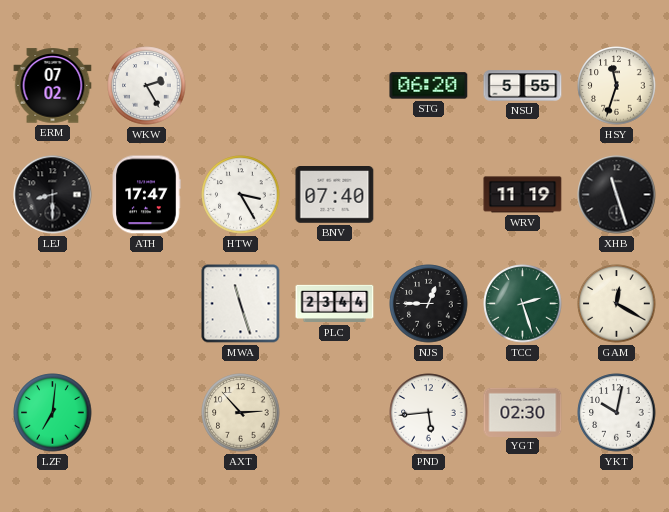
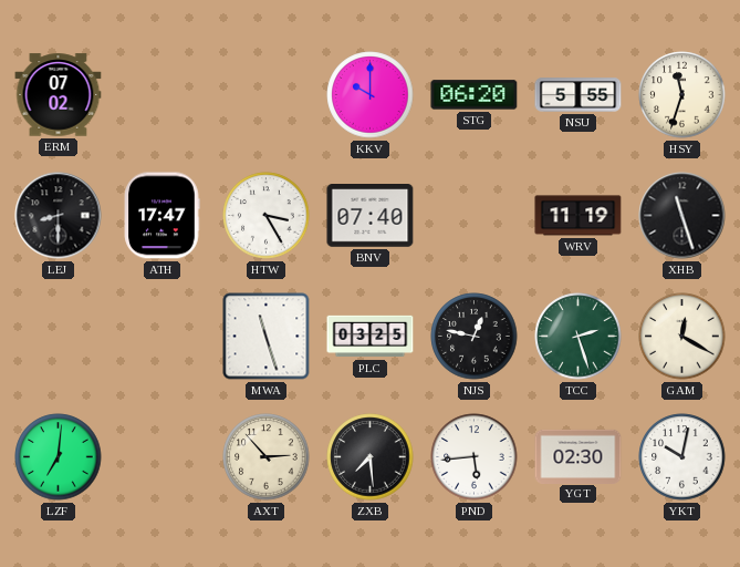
WKW: 2:25 -> none (147, 86)
KKV: none -> 10:00 (371, 95)
PLC: 23:44 -> 03:25 (371, 337)
NJS: 12:45 -> 12:47 (475, 337)
ZXB: none -> 7:29 (371, 457)
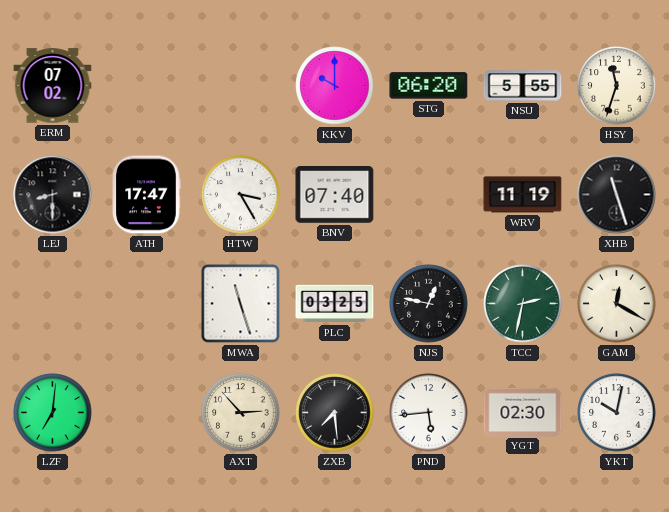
TCC: 2:27 -> 2:32 (523, 304)
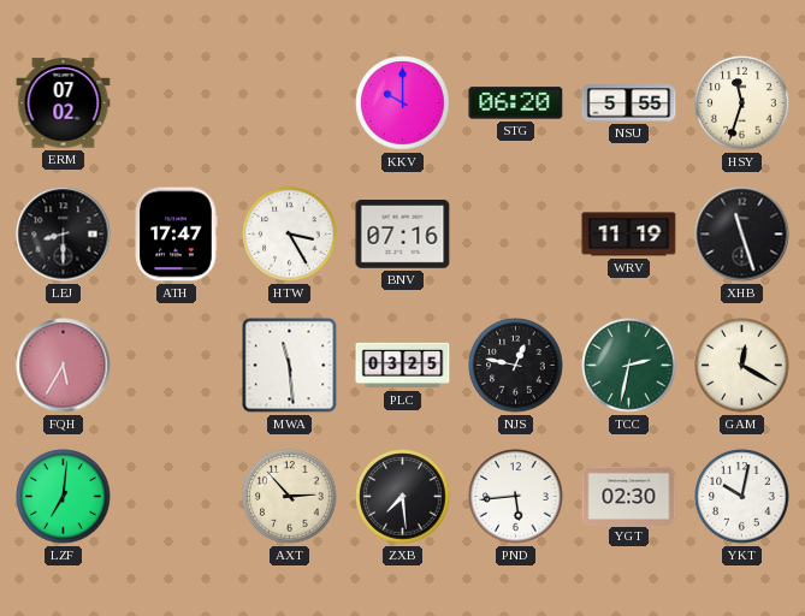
BNV: 07:40 -> 07:16 (403, 235)
FQH: none -> 5:35 (64, 366)
MWA: 11:27 -> 11:29 (290, 366)
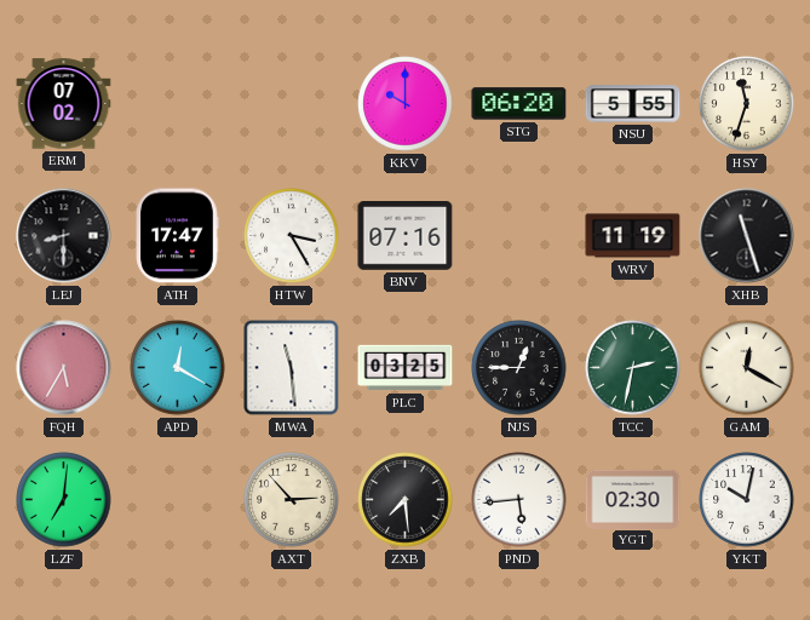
APD: none -> 12:20 (178, 368)
NJS: 12:47 -> 12:45 (519, 368)
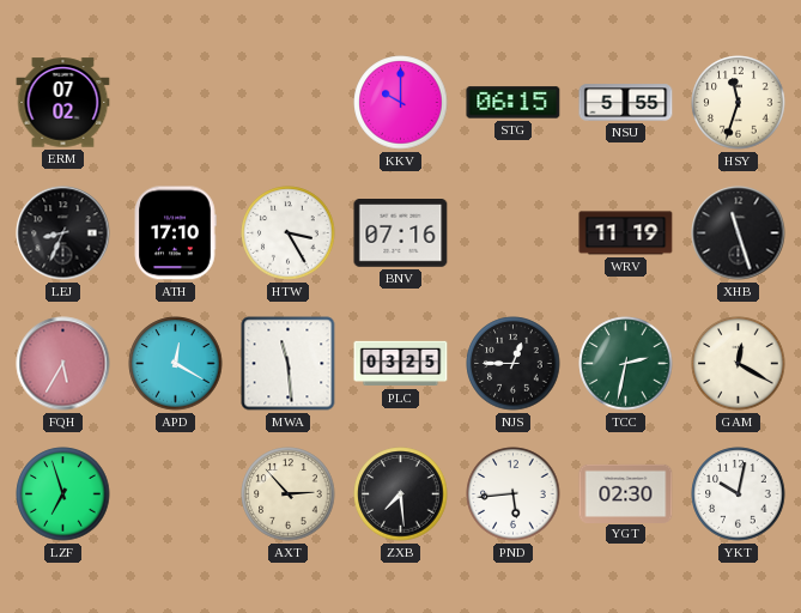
STG: 06:20 -> 06:15 (514, 103)
LEJ: 8:30 -> 8:34 (63, 233)
ATH: 17:47 -> 17:10 (175, 233)
LZF: 7:01 -> 6:57 (63, 494)
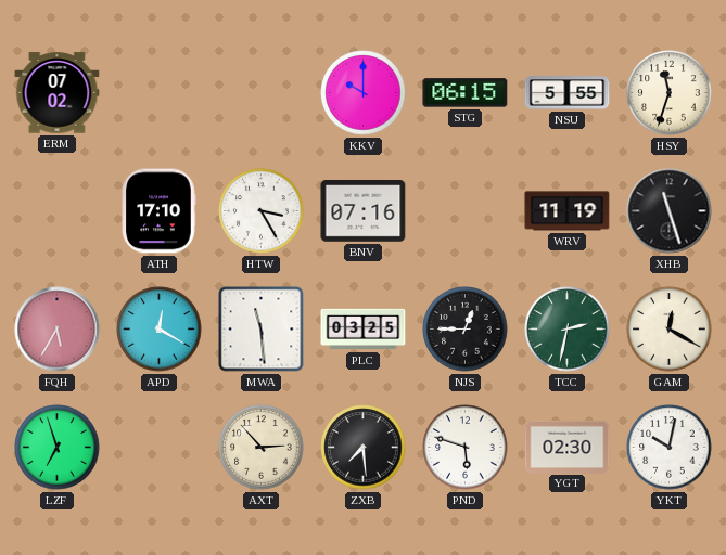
LEJ: 8:34 -> none (63, 233)
PND: 5:44 -> 5:48 (466, 448)
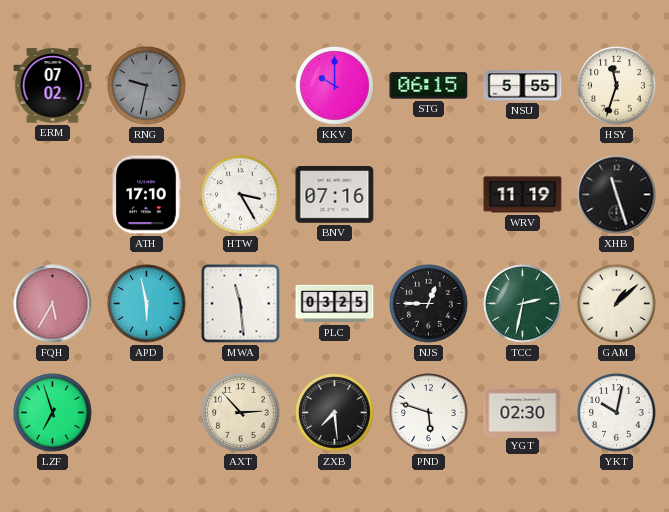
RNG: none -> 9:32 (147, 86)
APD: 12:20 -> 5:58 (147, 304)
GAM: 12:20 -> 1:08 (617, 304)
